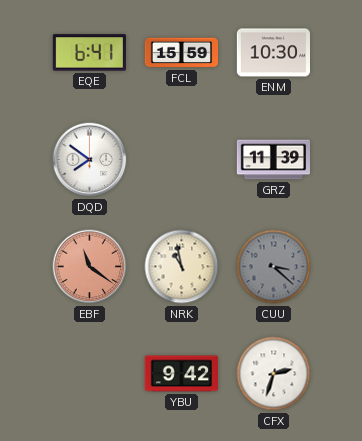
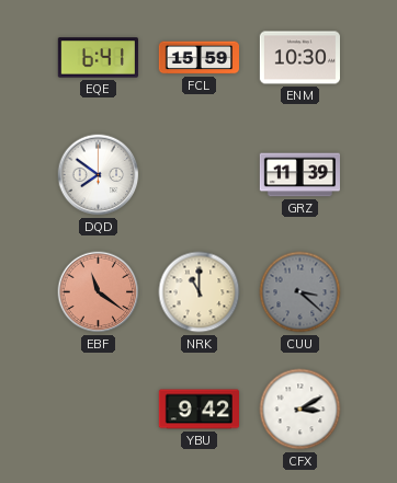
NRK: 10:58 -> 11:00 (200, 292)
CFX: 2:33 -> 3:10 (300, 410)
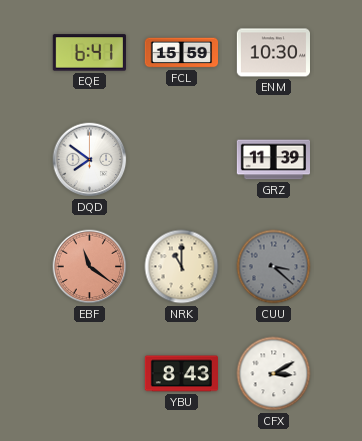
YBU: 9:42 -> 8:43 (181, 374)
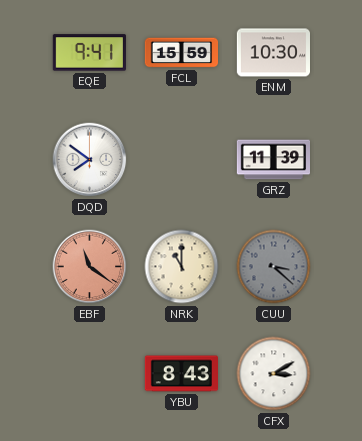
EQE: 6:41 -> 9:41 (89, 53)
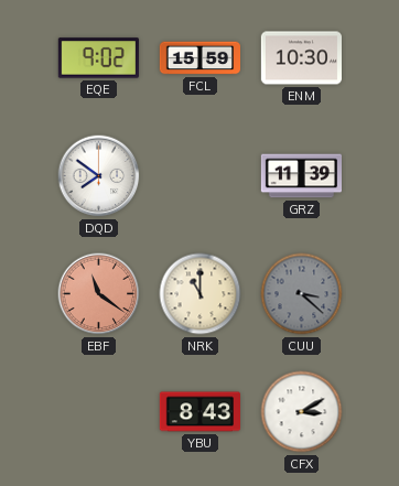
EQE: 9:41 -> 9:02 (98, 58)
